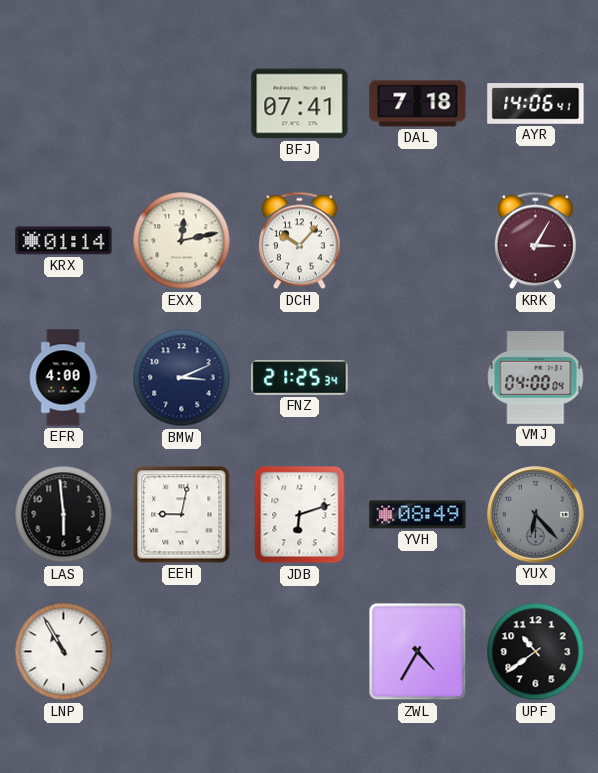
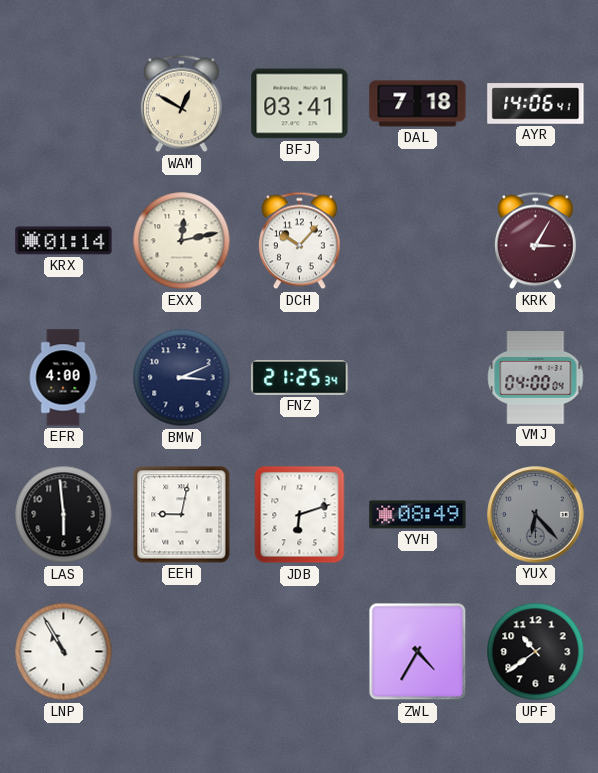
WAM: none -> 12:50 (181, 104)
BFJ: 07:41 -> 03:41 (300, 104)
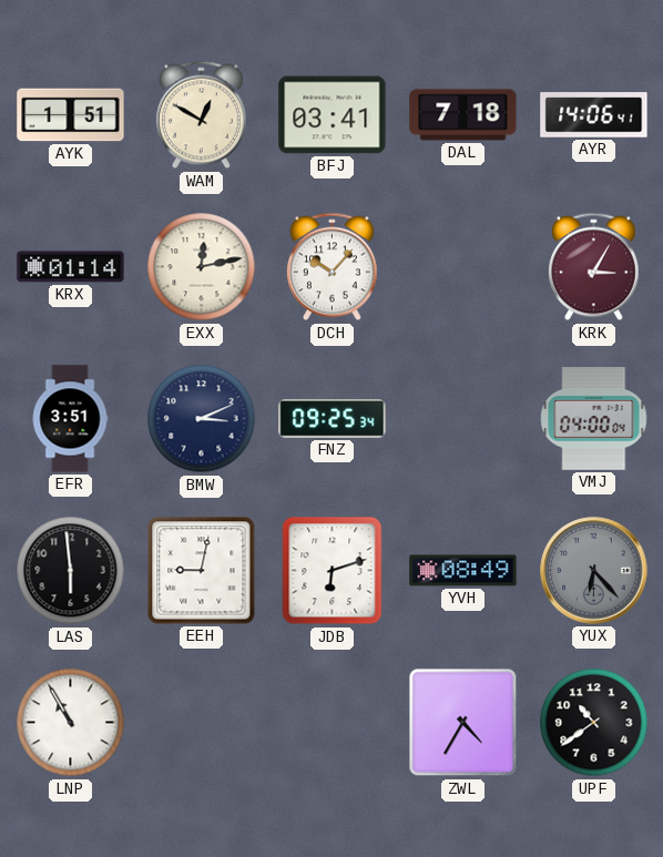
AYK: none -> 1:51 (71, 115)
EFR: 4:00 -> 3:51 (70, 419)
FNZ: 21:25 -> 09:25 (333, 419)
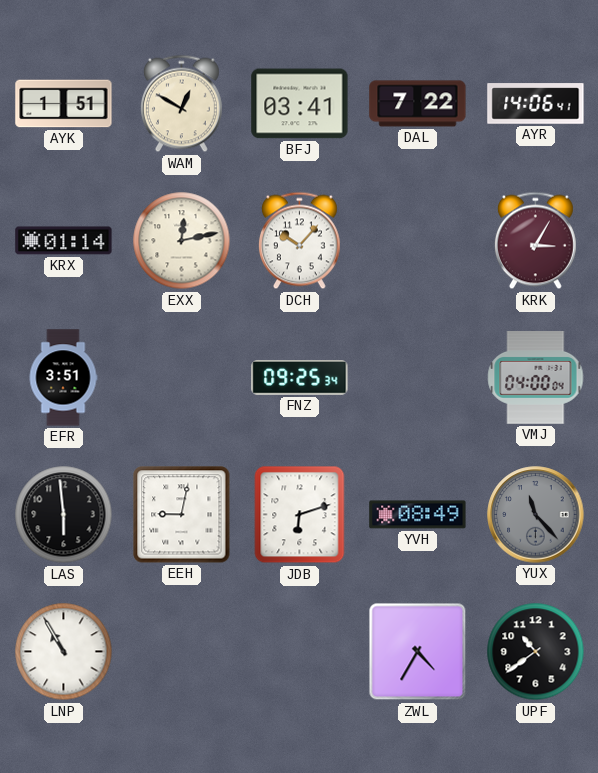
DAL: 7:18 -> 7:22 (418, 104)
BMW: 3:11 -> none (202, 419)
YUX: 6:23 -> 11:23 (536, 515)
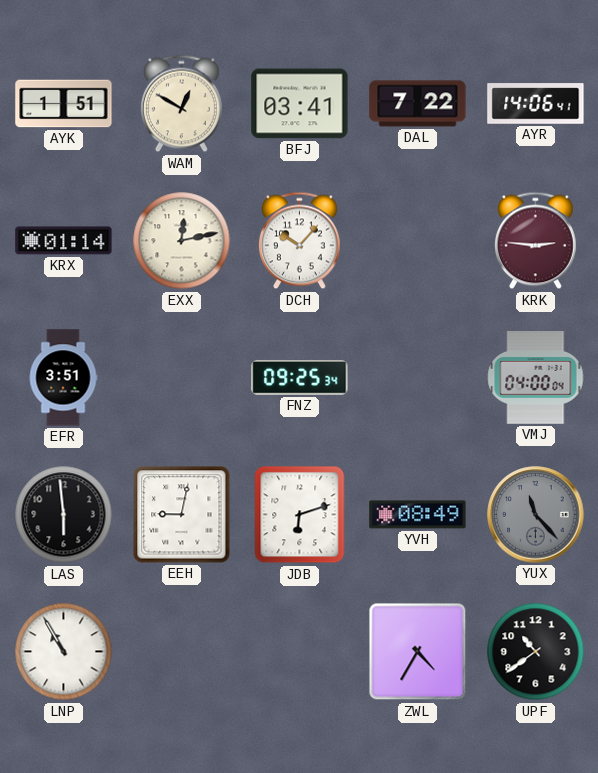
KRK: 3:05 -> 2:46 (535, 241)
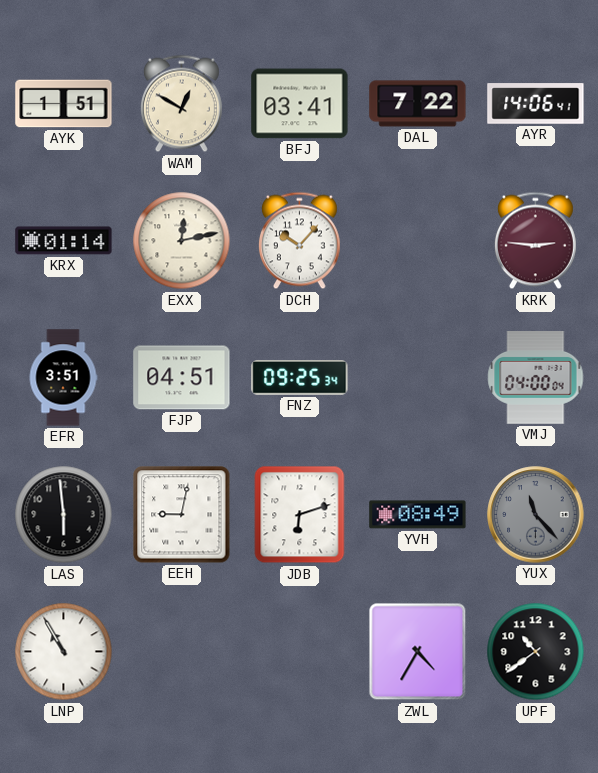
FJP: none -> 04:51 (182, 378)
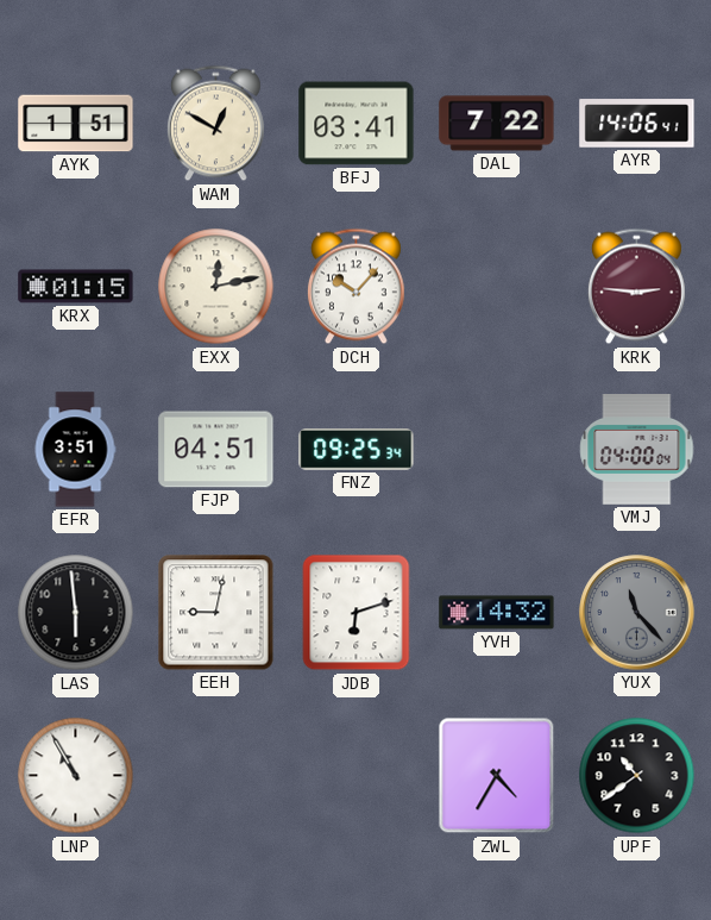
KRX: 01:14 -> 01:15 (76, 287)
YVH: 08:49 -> 14:32 (497, 613)
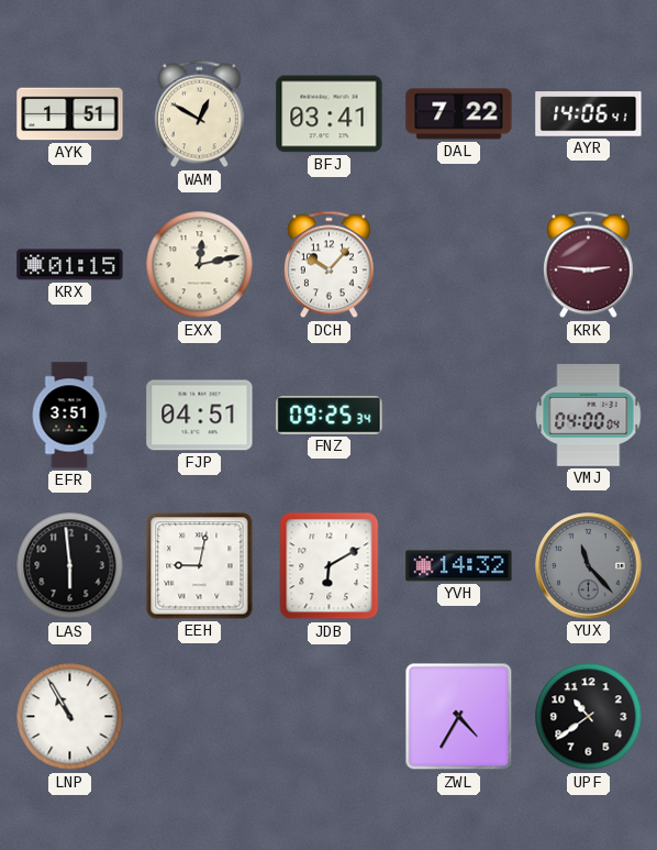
JDB: 6:12 -> 6:10 (330, 566)
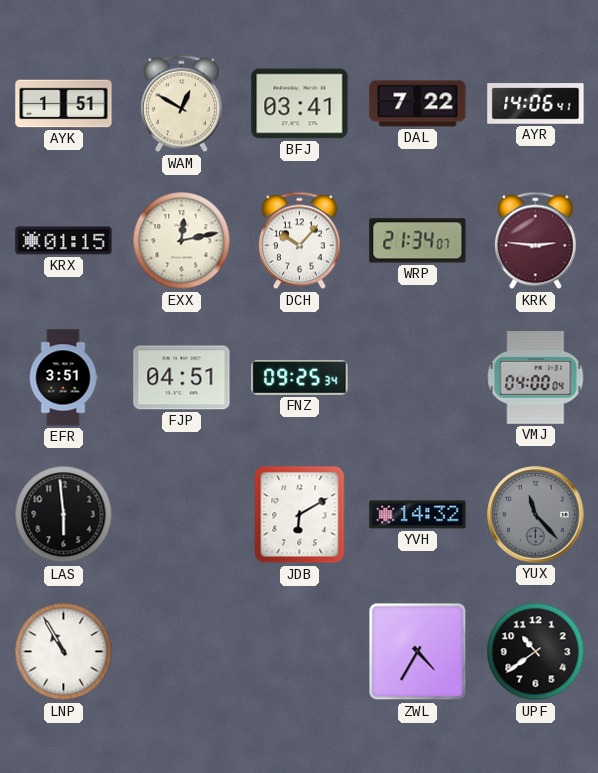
WRP: none -> 21:34 (418, 241)
EEH: 9:02 -> none (200, 566)
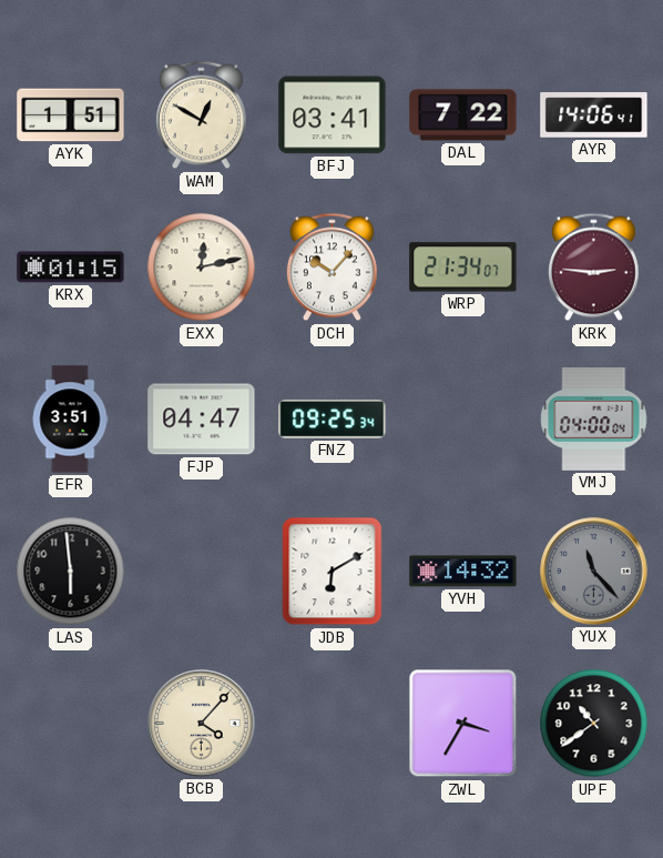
FJP: 04:51 -> 04:47 (202, 420)
LNP: 10:55 -> none (64, 652)
BCB: none -> 4:07 (202, 724)
ZWL: 4:35 -> 3:35 (463, 724)
